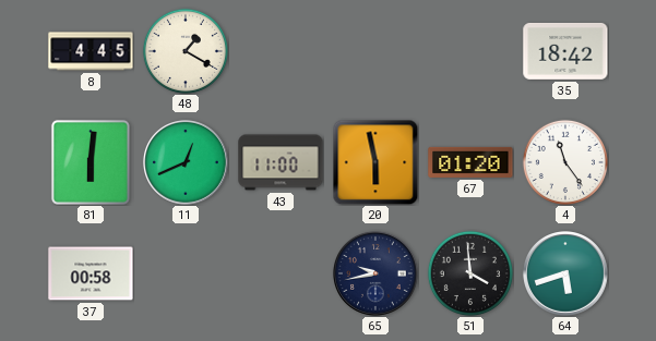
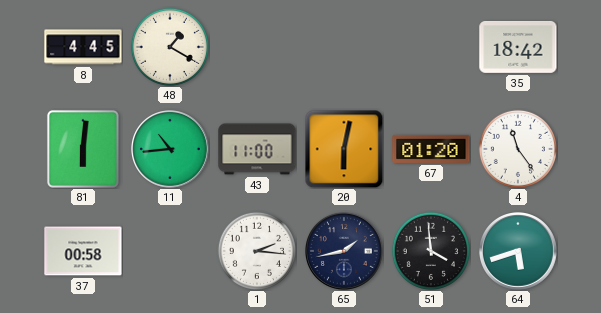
11: 12:41 -> 10:44 (171, 150)
20: 5:58 -> 6:02 (344, 149)
1: none -> 2:16 (257, 251)
65: 9:43 -> 1:43 (345, 252)
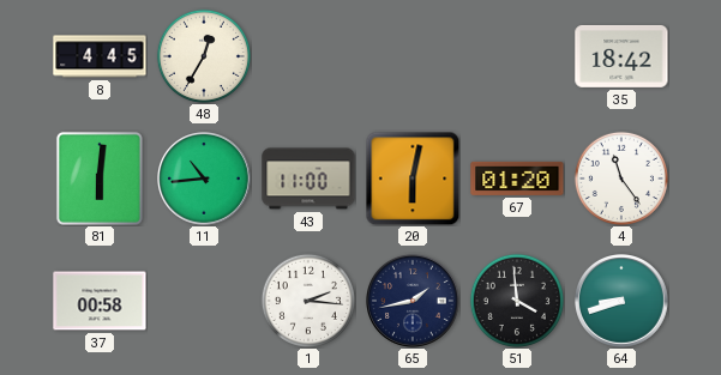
48: 1:20 -> 12:35 (204, 56)
64: 5:42 -> 8:42 (623, 302)
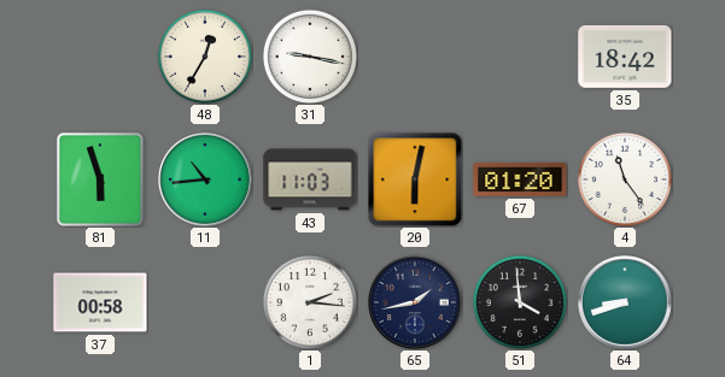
8: 4:45 -> none (100, 56)
31: none -> 9:17 (310, 57)
81: 6:01 -> 5:57 (100, 179)
43: 11:00 -> 11:03 (310, 179)
